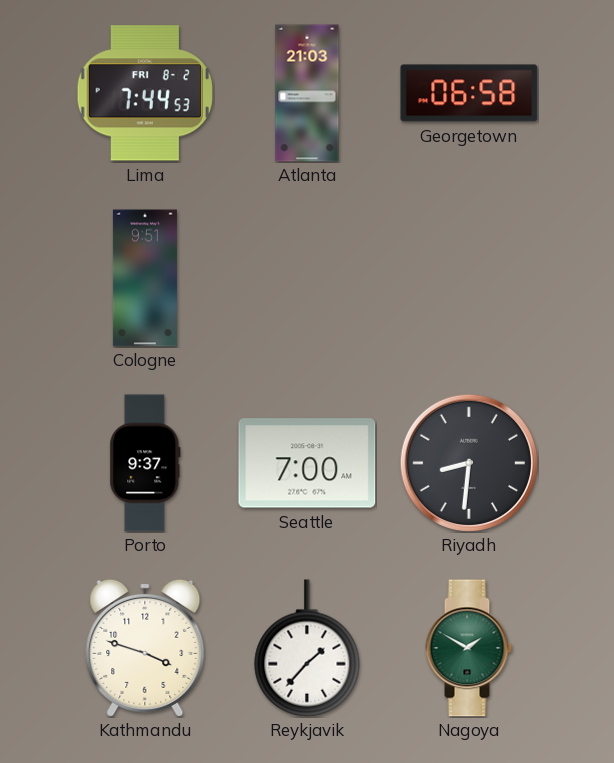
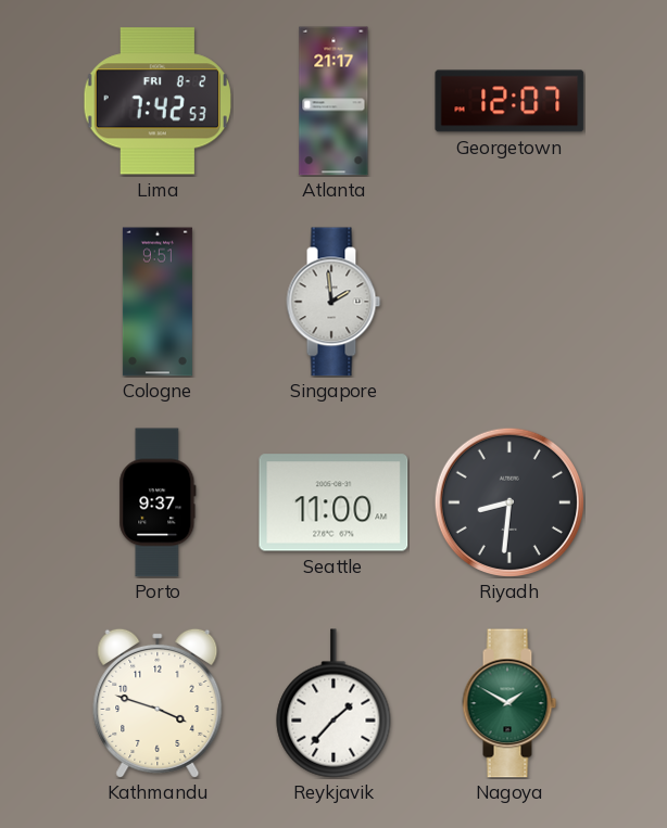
Lima: 7:44 -> 7:42 (158, 101)
Atlanta: 21:03 -> 21:17 (333, 101)
Georgetown: 06:58 -> 12:07 (509, 101)
Singapore: none -> 1:59 (333, 302)
Seattle: 7:00 -> 11:00 (333, 502)
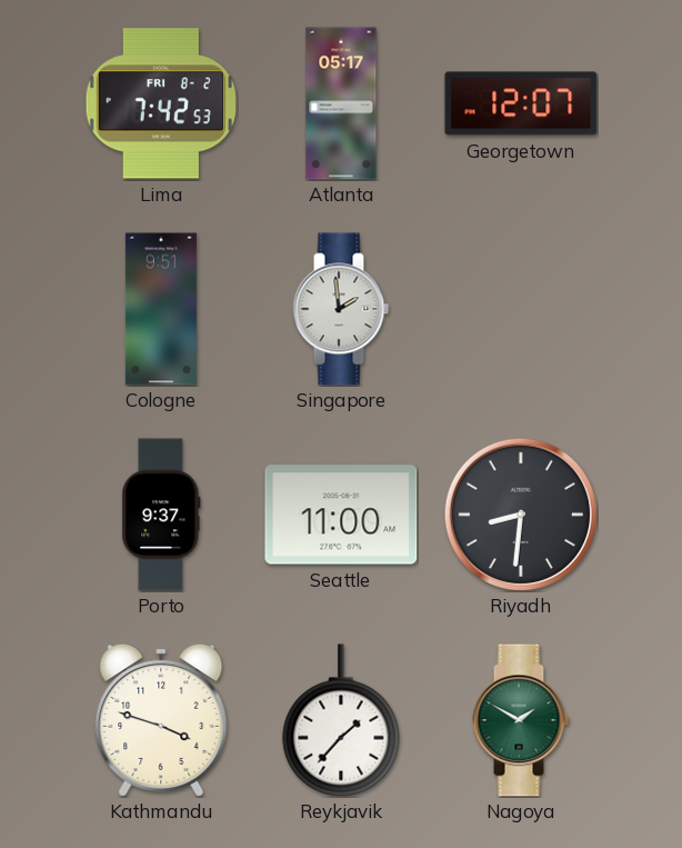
Atlanta: 21:17 -> 05:17 (341, 103)
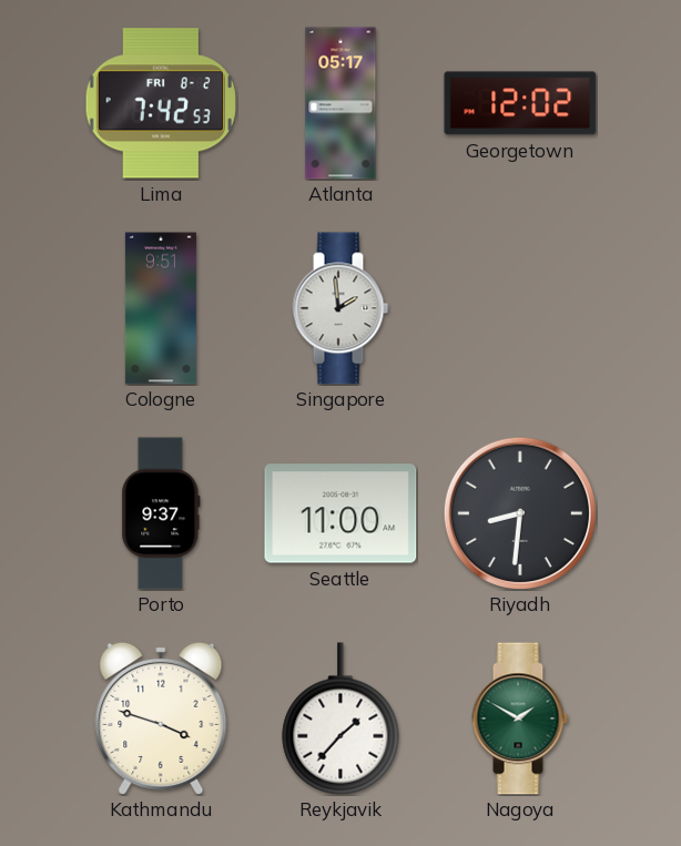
Georgetown: 12:07 -> 12:02 (520, 103)
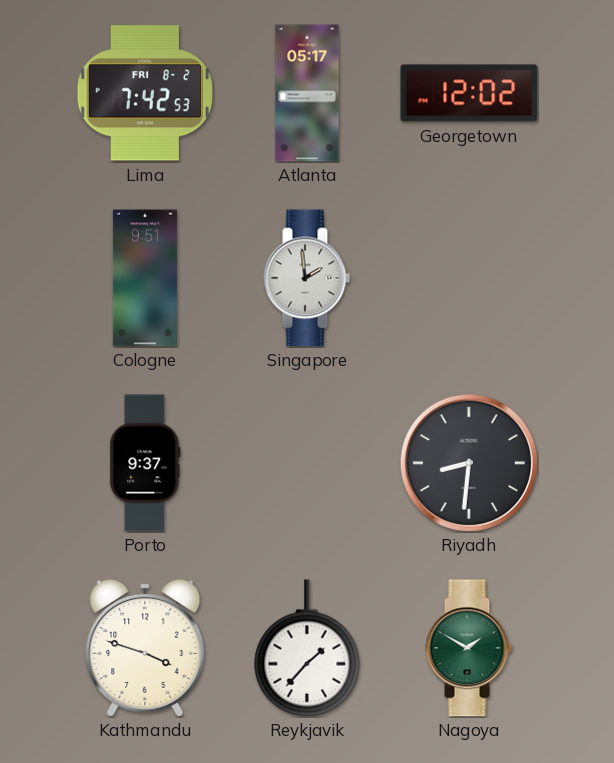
Seattle: 11:00 -> none (340, 513)
